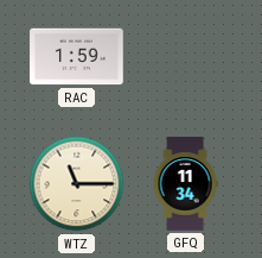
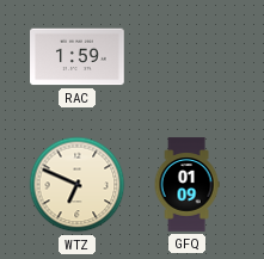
WTZ: 11:15 -> 6:49 (78, 185)
GFQ: 11:34 -> 01:09 (186, 185)
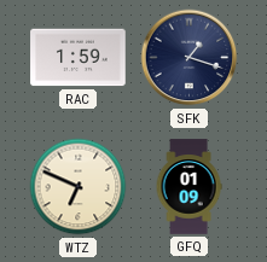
SFK: none -> 1:18 (190, 58)
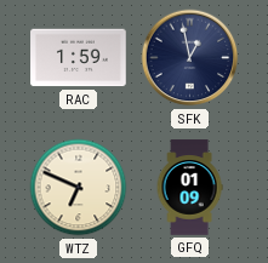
SFK: 1:18 -> 12:58 (190, 58)
